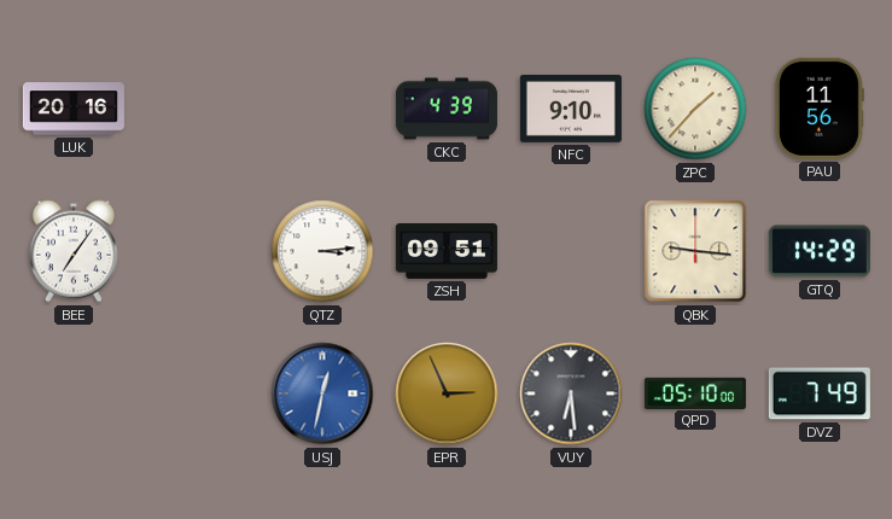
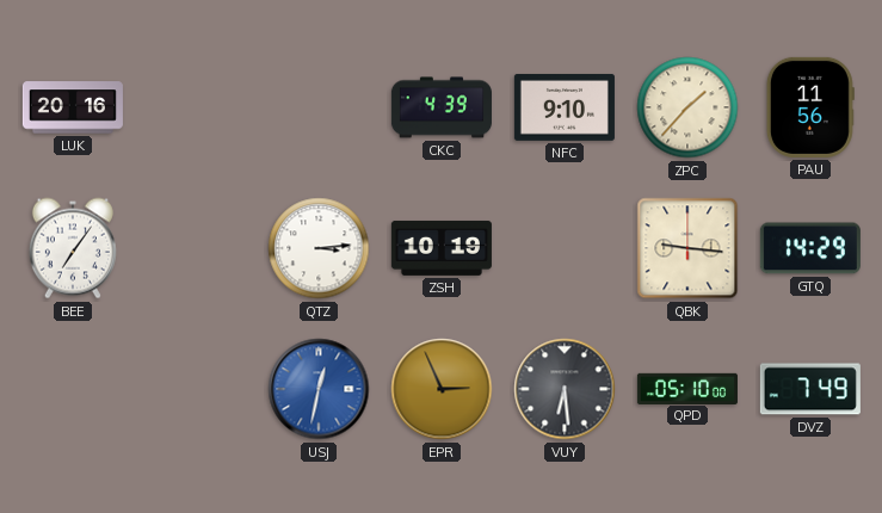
ZSH: 09:51 -> 10:19 (442, 248)
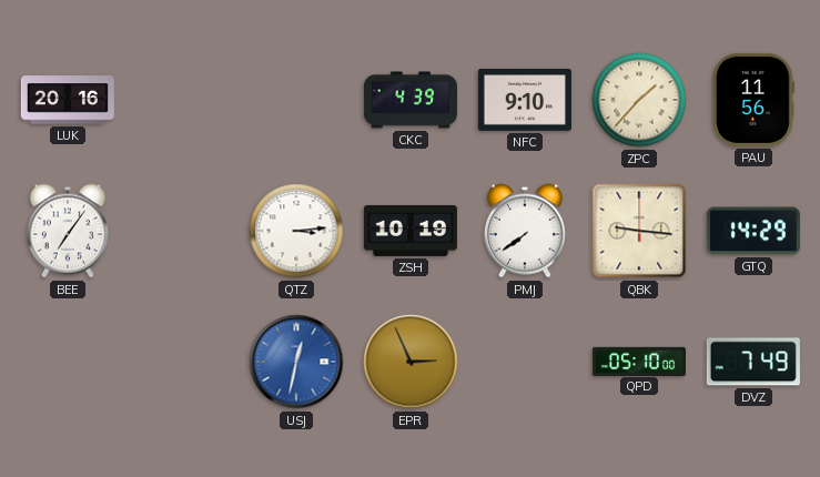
PMJ: none -> 7:39 (525, 231)
VUY: 6:29 -> none (565, 389)
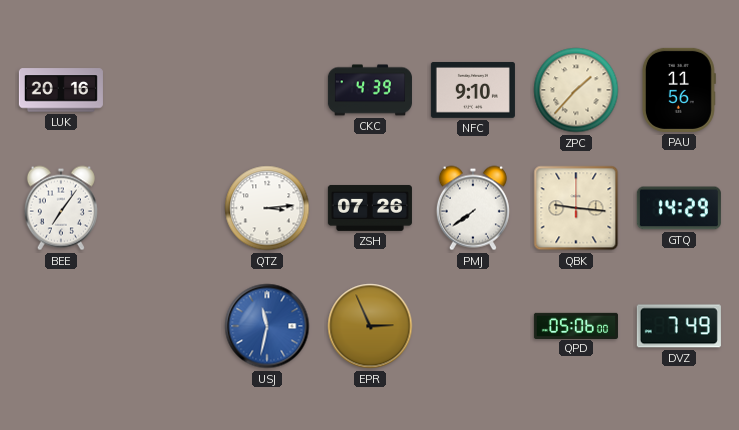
ZSH: 10:19 -> 07:26 (370, 208)
USJ: 12:32 -> 11:32 (267, 326)
QPD: 05:10 -> 05:06 (576, 325)
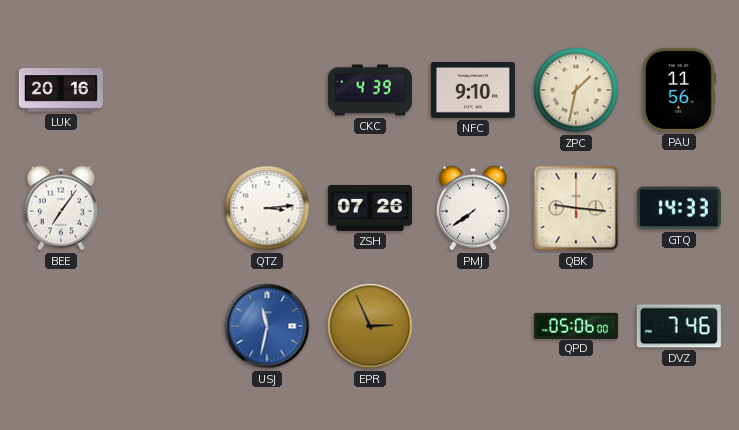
ZPC: 1:37 -> 1:32 (576, 90)
GTQ: 14:29 -> 14:33 (679, 208)
DVZ: 7:49 -> 7:46 (679, 326)
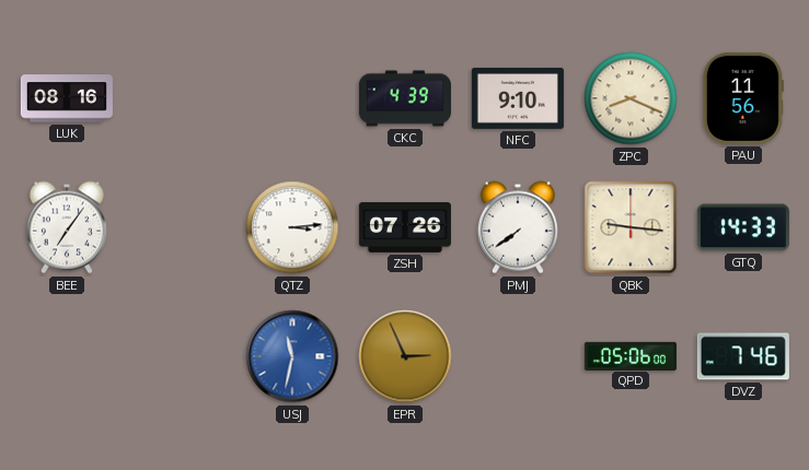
LUK: 20:16 -> 08:16 (67, 98)
ZPC: 1:32 -> 8:19 (631, 98)
